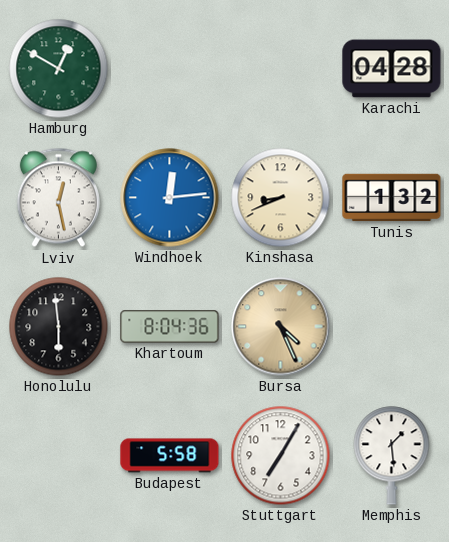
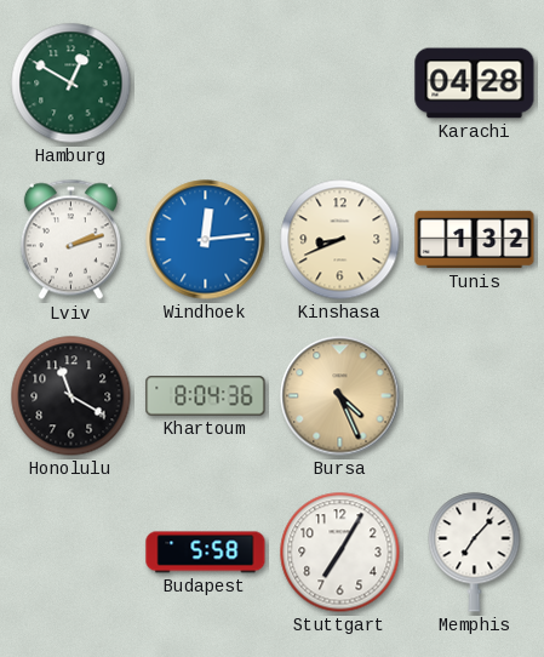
Lviv: 12:28 -> 2:12 (70, 240)
Honolulu: 5:59 -> 11:20 (71, 396)
Memphis: 1:29 -> 7:07 (475, 553)
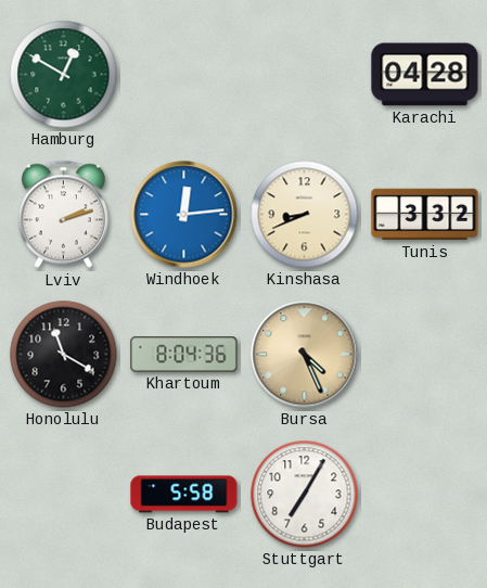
Tunis: 1:32 -> 3:32 (425, 215)
Memphis: 7:07 -> none (475, 553)
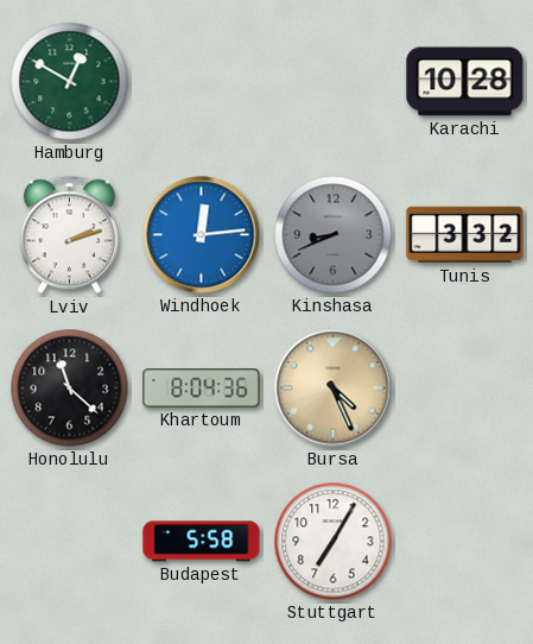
Karachi: 04:28 -> 10:28 (465, 82)
Kinshasa dial: cream -> grey (334, 235)
Honolulu: 11:20 -> 11:22 (70, 389)
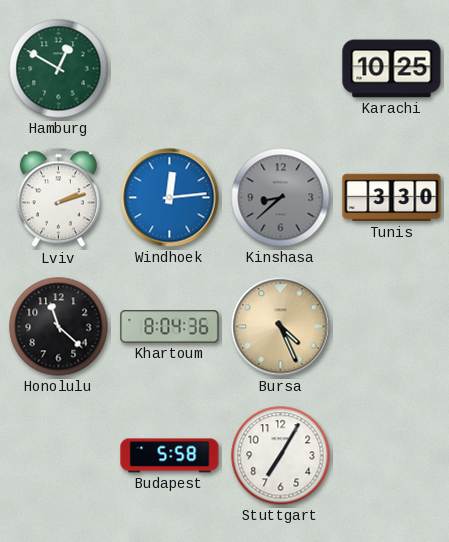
Karachi: 10:28 -> 10:25 (392, 69)
Kinshasa: 8:41 -> 8:38 (281, 198)
Tunis: 3:32 -> 3:30 (392, 198)
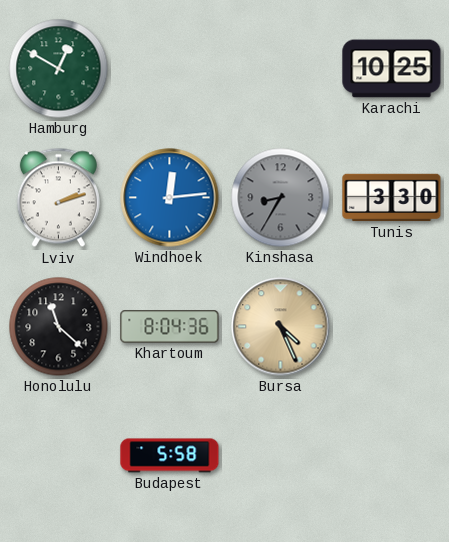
Kinshasa: 8:38 -> 8:35 (281, 198)
Stuttgart: 7:05 -> none (281, 456)
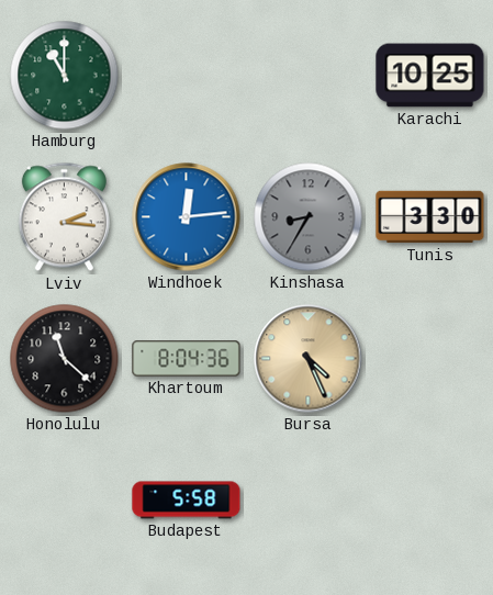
Hamburg: 12:50 -> 11:00 (65, 76)
Lviv: 2:12 -> 2:16 (64, 217)
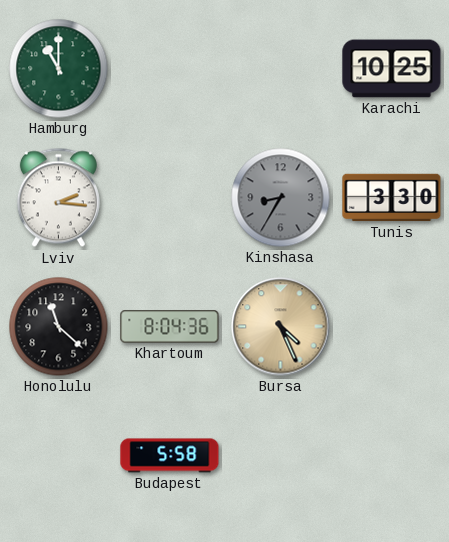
Windhoek: 12:14 -> none (187, 217)
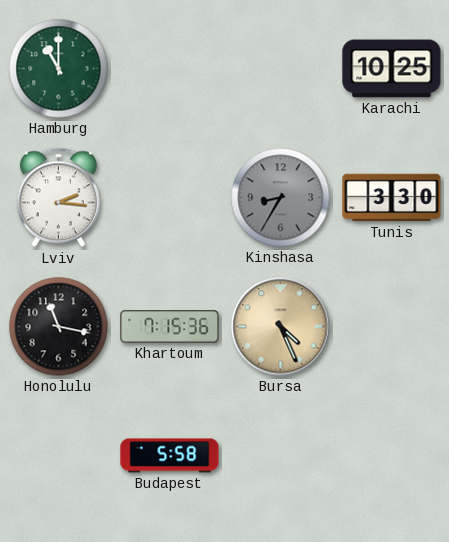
Honolulu: 11:22 -> 11:17 (59, 327)
Khartoum: 8:04 -> 7:15 (170, 327)
